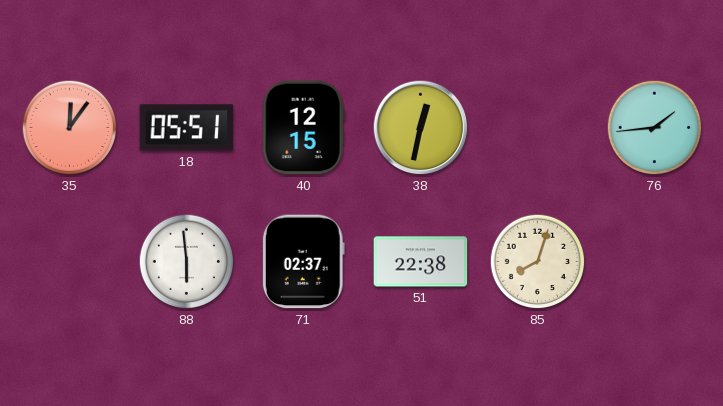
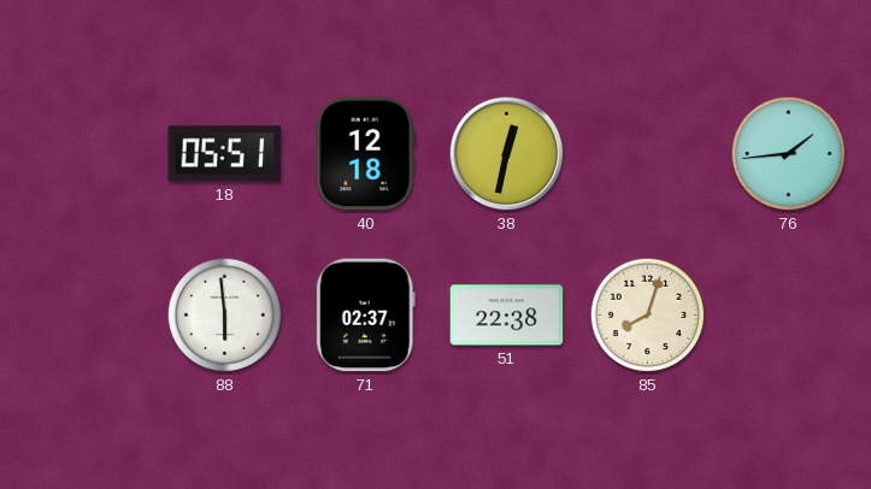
35: 12:06 -> none (70, 128)
40: 12:15 -> 12:18 (365, 154)
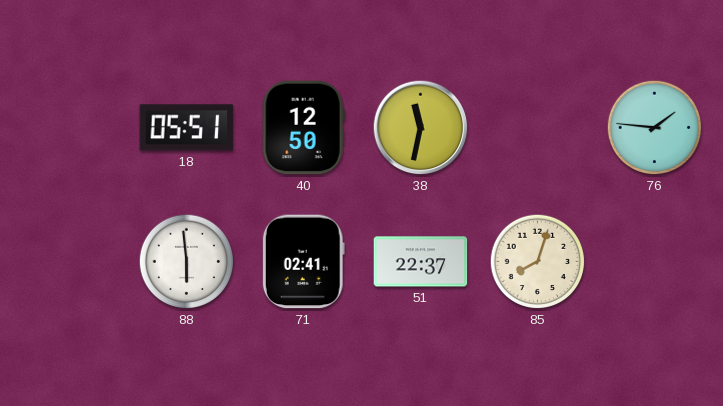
40: 12:18 -> 12:50 (303, 128)
38: 12:32 -> 11:32 (421, 128)
76: 1:44 -> 1:46 (655, 128)
71: 02:37 -> 02:41 (303, 262)
51: 22:38 -> 22:37 (421, 262)
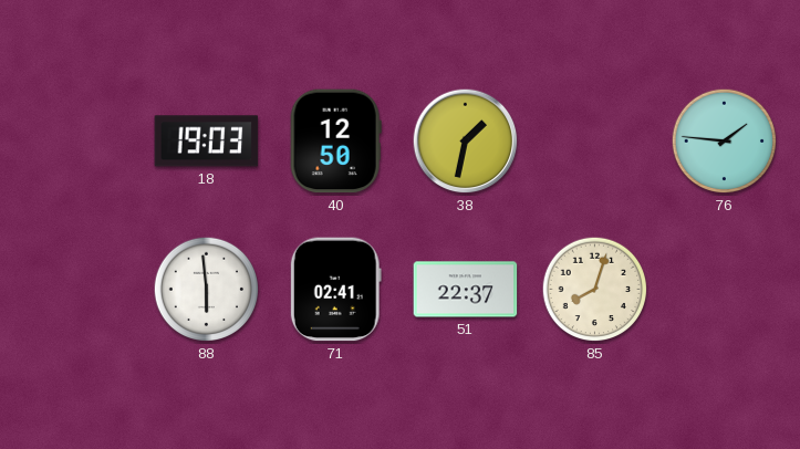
18: 05:51 -> 19:03 (207, 142)
38: 11:32 -> 1:32 (466, 142)
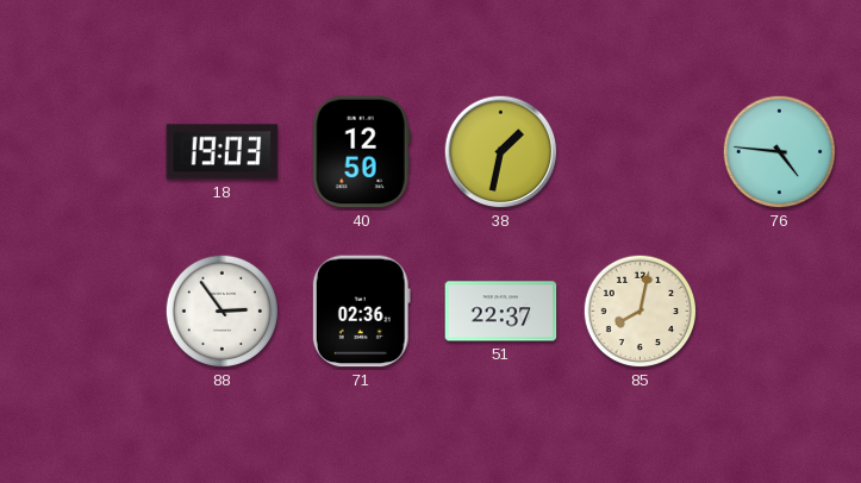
76: 1:46 -> 4:46 (780, 152)
88: 5:59 -> 2:54 (223, 312)
71: 02:41 -> 02:36 (361, 312)
85: 8:03 -> 8:02 (641, 312)
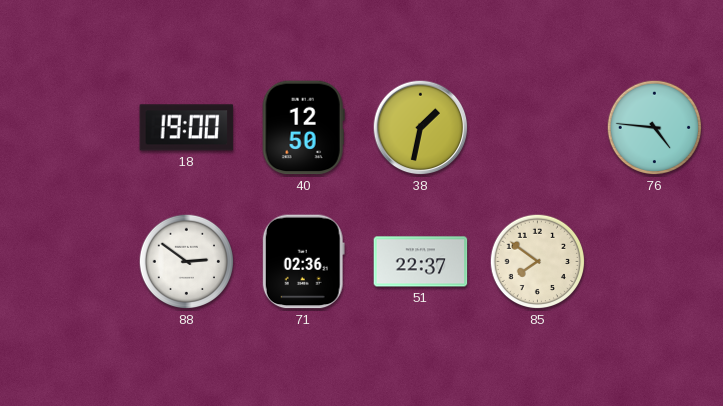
18: 19:03 -> 19:00 (187, 128)
88: 2:54 -> 2:51 (187, 262)
85: 8:02 -> 7:51 (538, 262)
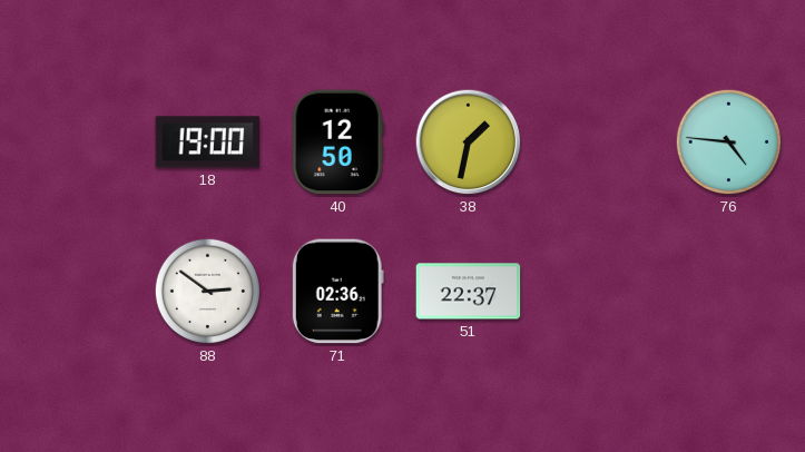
85: 7:51 -> none (538, 262)
